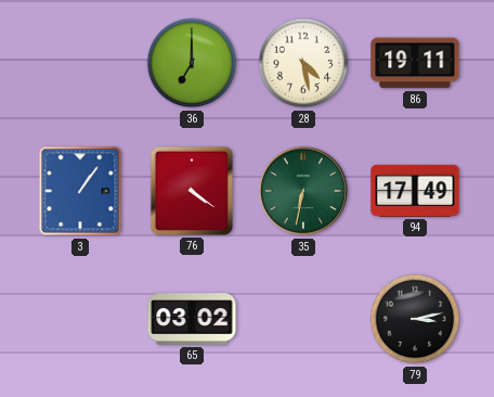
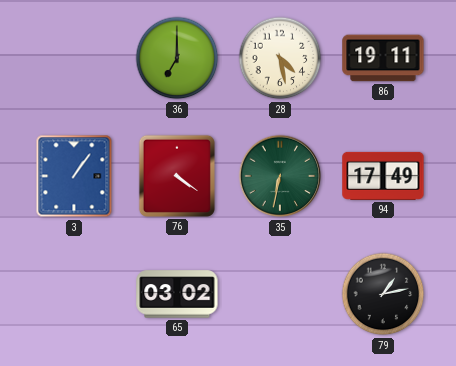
79: 3:13 -> 1:13 (383, 294)
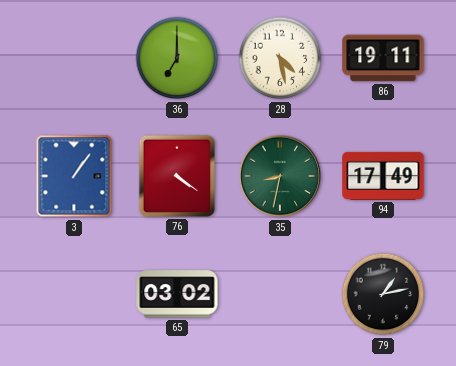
35: 6:32 -> 8:32 (280, 176)
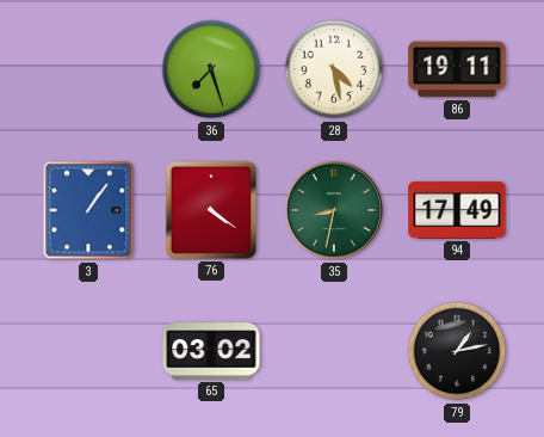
36: 7:00 -> 7:27 (211, 69)
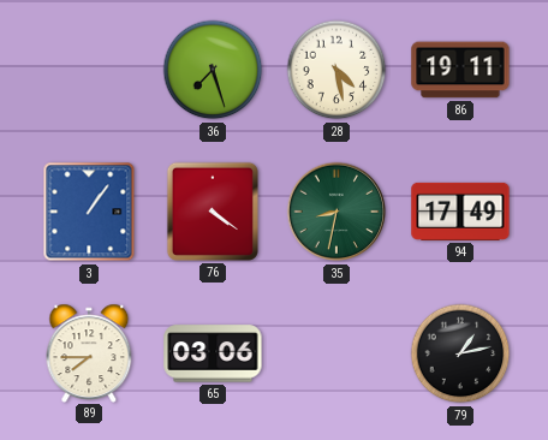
89: none -> 7:45 (89, 352)
65: 03:02 -> 03:06 (213, 353)
